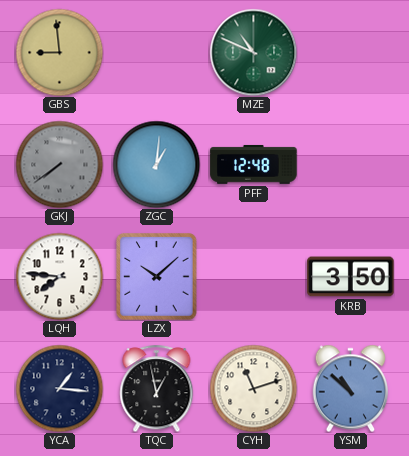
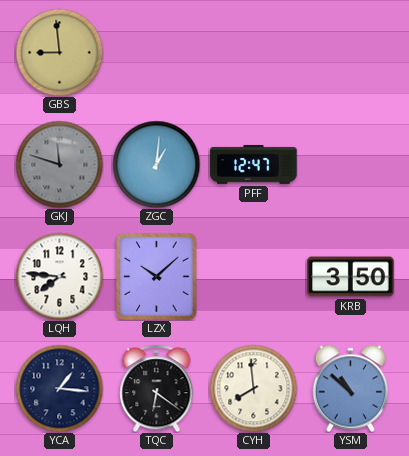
MZE: 10:49 -> none (253, 52)
GKJ: 7:39 -> 11:48 (59, 164)
PFF: 12:48 -> 12:47 (254, 164)
TQC: 12:58 -> 6:21 (157, 388)
CYH: 11:12 -> 7:59 (253, 388)
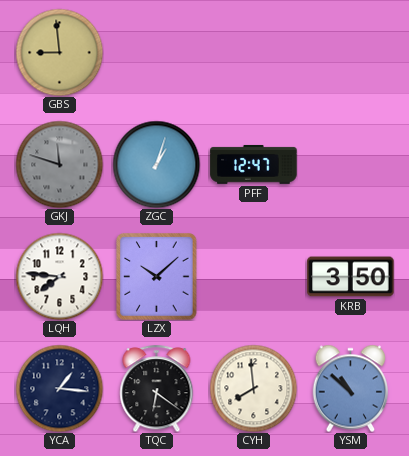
ZGC: 1:01 -> 1:03 (156, 164)
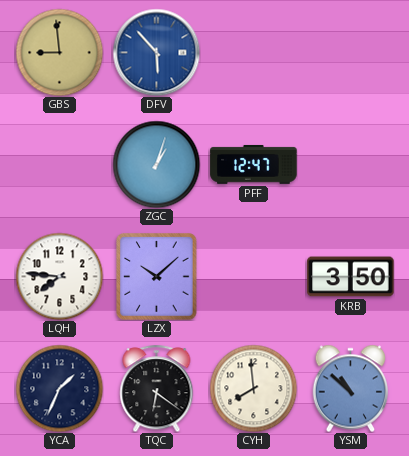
DFV: none -> 5:53 (156, 52)
GKJ: 11:48 -> none (59, 164)
YCA: 1:16 -> 1:34 (59, 388)
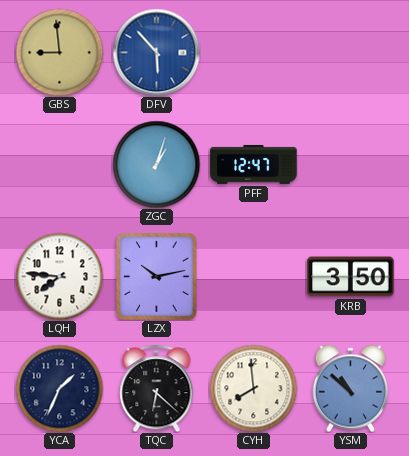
LZX: 10:08 -> 10:13 (157, 277)
TQC: 6:21 -> 6:22 (157, 388)
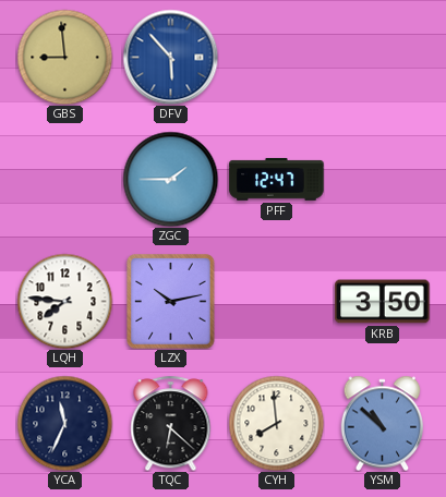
ZGC: 1:03 -> 1:45 (170, 179)
YCA: 1:34 -> 11:34 (64, 423)
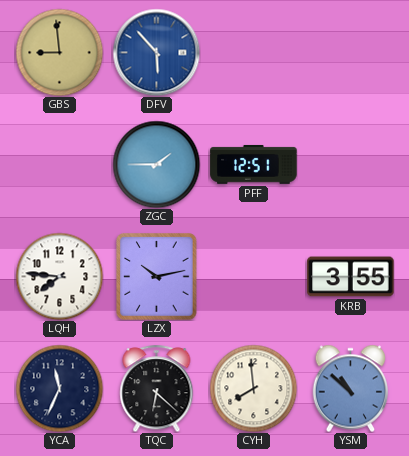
PFF: 12:47 -> 12:51 (254, 164)
KRB: 3:50 -> 3:55 (351, 277)
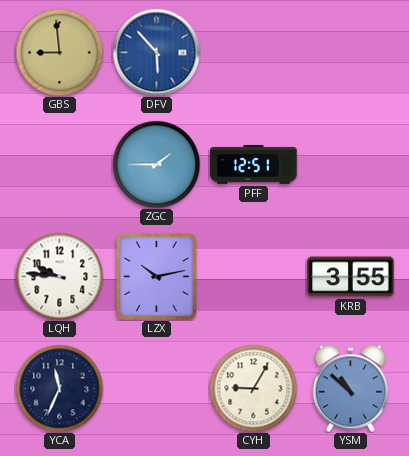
LQH: 7:46 -> 9:46 (59, 276)
TQC: 6:22 -> none (157, 388)
CYH: 7:59 -> 9:05 (253, 388)
